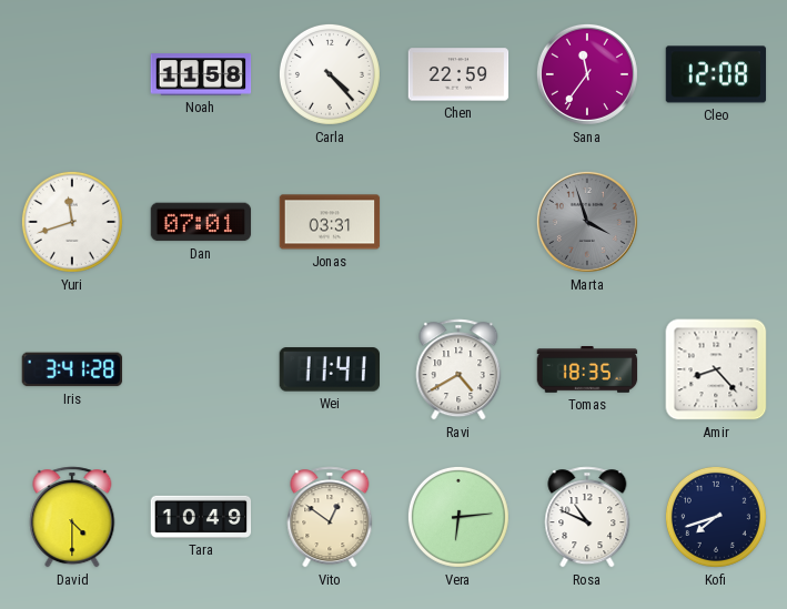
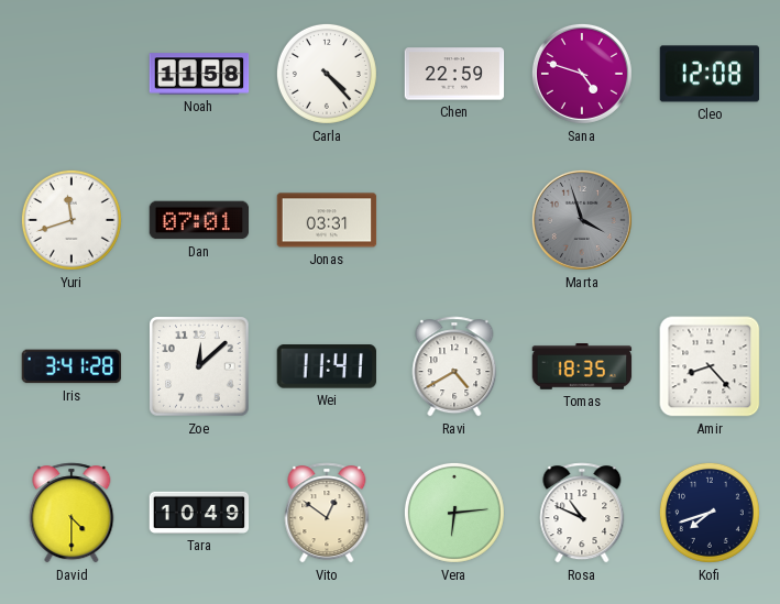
Sana: 11:36 -> 4:48 (582, 74)
Zoe: none -> 12:08 (199, 366)
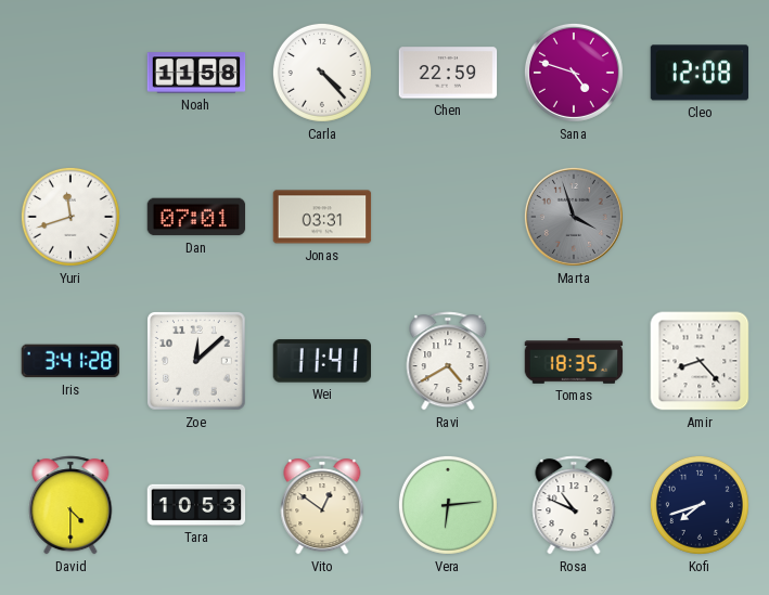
Tara: 10:49 -> 10:53 (196, 505)
